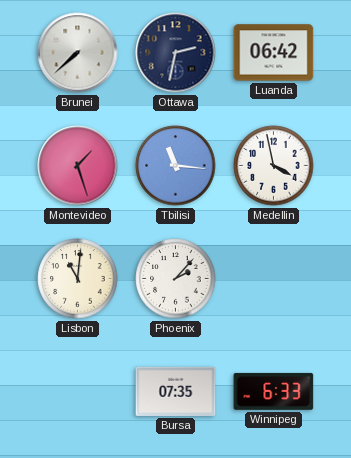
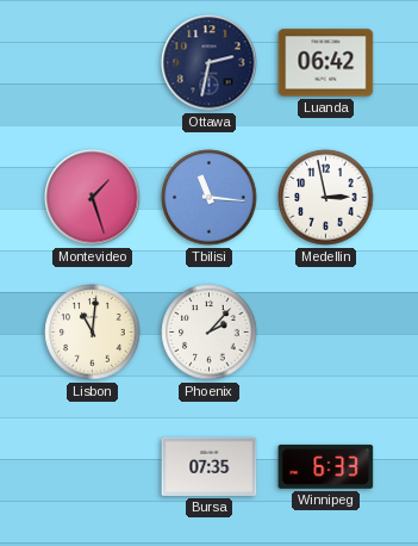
Brunei: 7:38 -> none (78, 53)
Medellin: 3:58 -> 2:58 (326, 198)
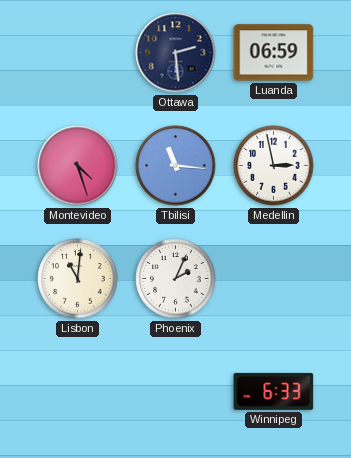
Ottawa: 2:32 -> 2:29 (176, 53)
Luanda: 06:42 -> 06:59 (274, 53)
Montevideo: 1:27 -> 4:27 (78, 166)
Phoenix: 2:07 -> 2:04 (176, 279)
Bursa: 07:35 -> none (210, 466)
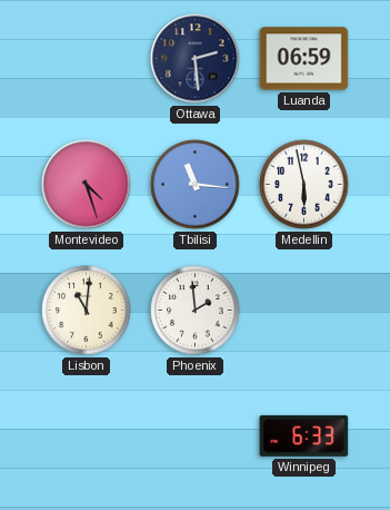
Medellin: 2:58 -> 5:58 (304, 185)
Phoenix: 2:04 -> 1:59 (196, 311)
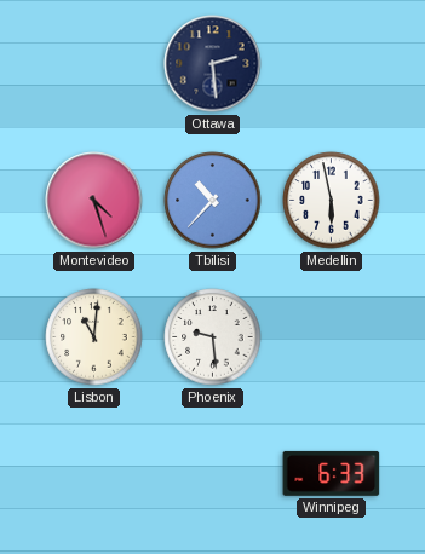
Luanda: 06:59 -> none (304, 59)
Tbilisi: 11:16 -> 10:37 (213, 201)
Phoenix: 1:59 -> 9:29 (213, 337)
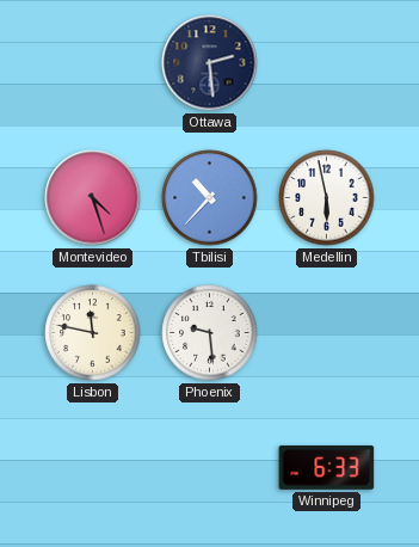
Lisbon: 11:01 -> 11:47 (93, 333)
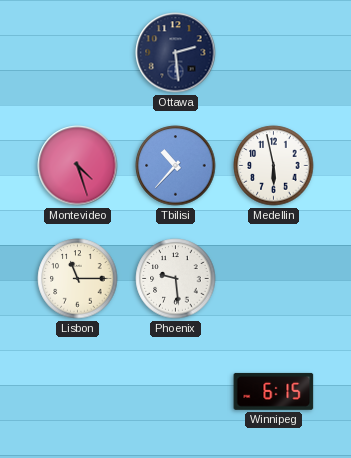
Lisbon: 11:47 -> 11:15 (78, 279)
Winnipeg: 6:33 -> 6:15 (274, 391)
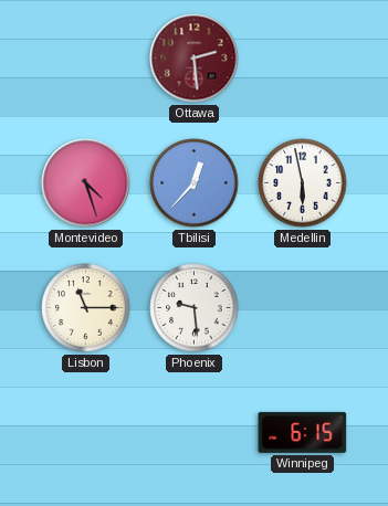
Ottawa dial: navy -> burgundy (195, 59)
Tbilisi: 10:37 -> 12:37 (195, 183)
